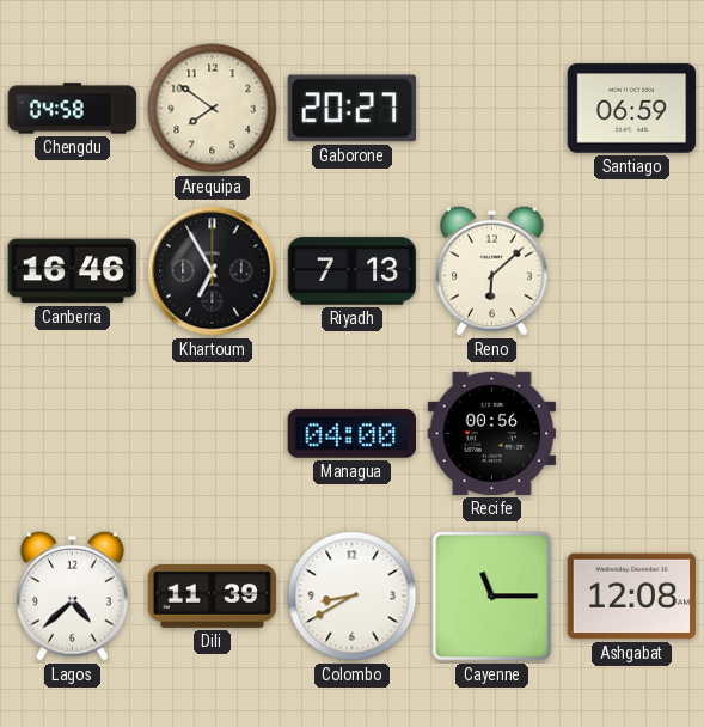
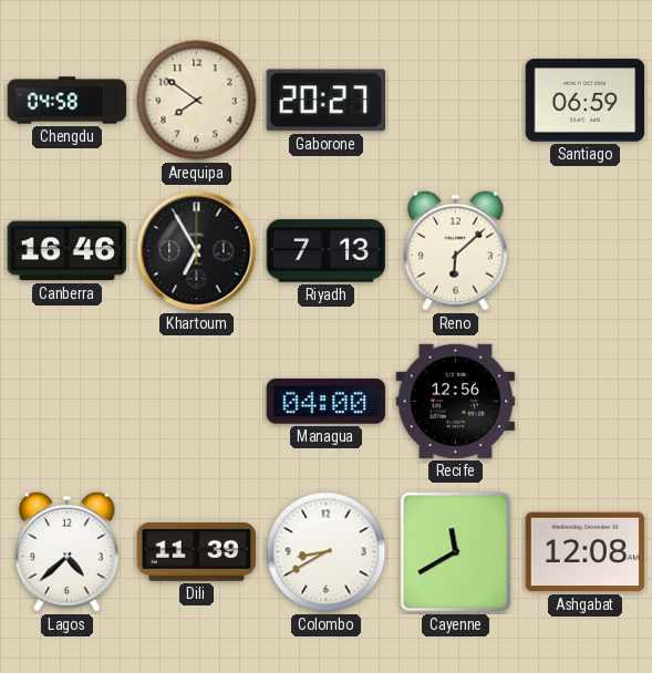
Recife: 00:56 -> 12:56 (456, 401)
Cayenne: 11:15 -> 11:40 (456, 552)
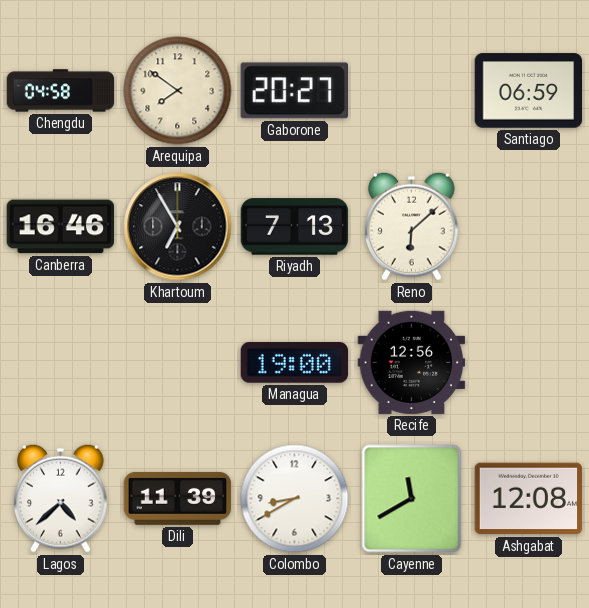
Managua: 04:00 -> 19:00 (295, 363)
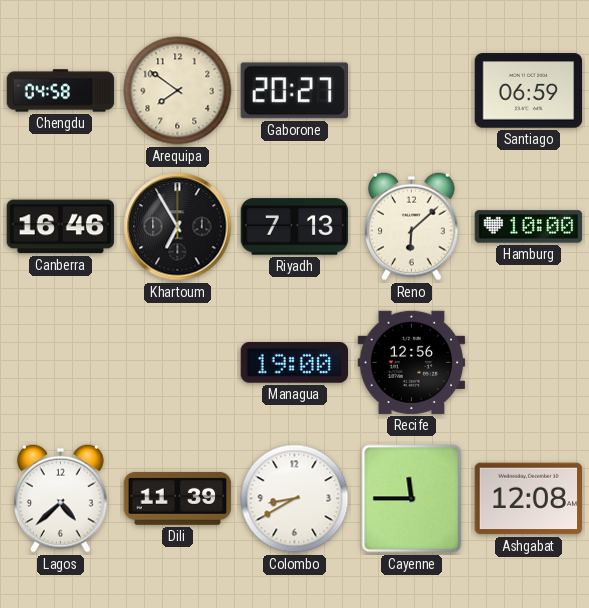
Hamburg: none -> 10:00 (529, 227)
Cayenne: 11:40 -> 11:45 (412, 499)
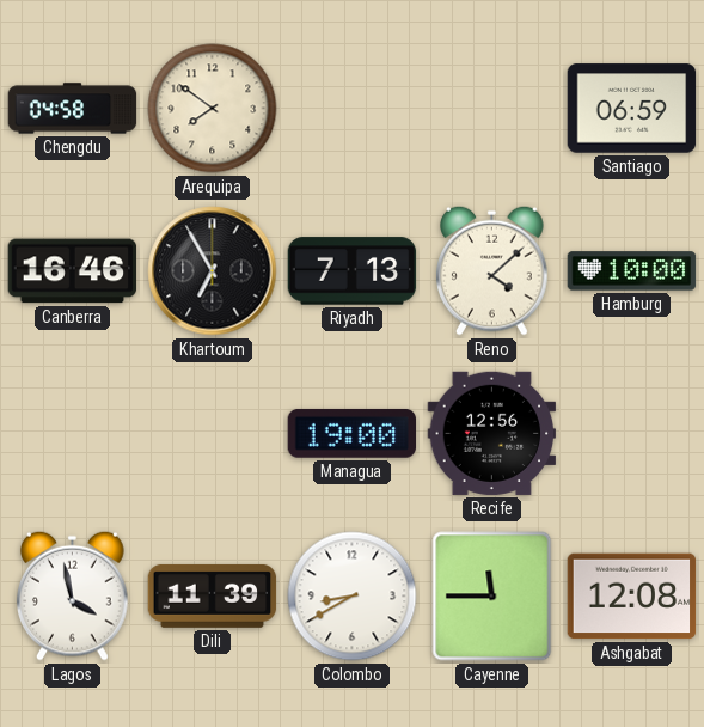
Gaborone: 20:27 -> none (294, 91)
Reno: 6:08 -> 4:08 (492, 270)
Lagos: 4:38 -> 3:58 (73, 595)
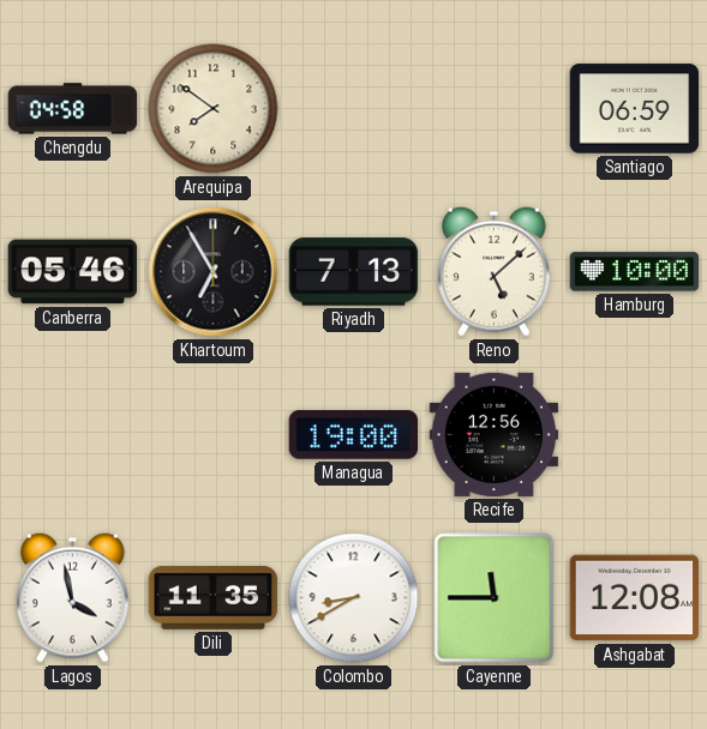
Canberra: 16:46 -> 05:46 (73, 272)
Reno: 4:08 -> 5:08 (495, 271)
Dili: 11:39 -> 11:35 (214, 597)
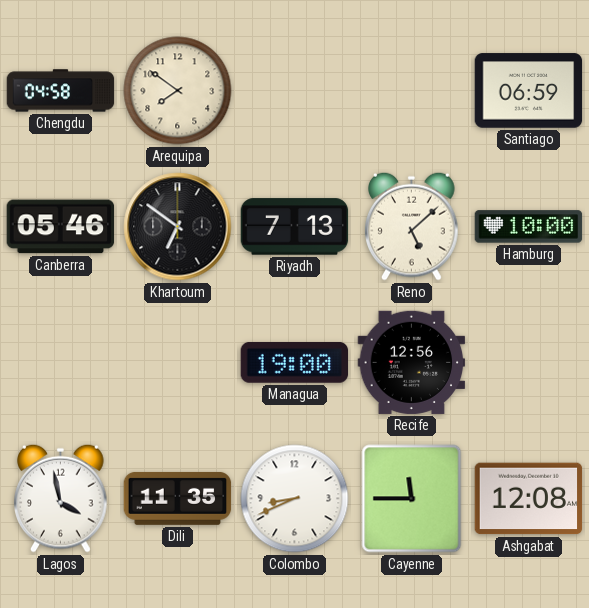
Khartoum: 6:55 -> 6:51 (178, 227)
Colombo: 8:40 -> 8:41 (295, 499)
